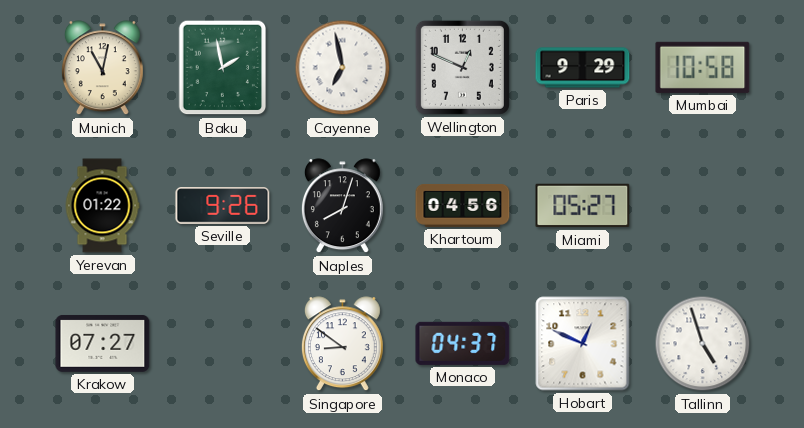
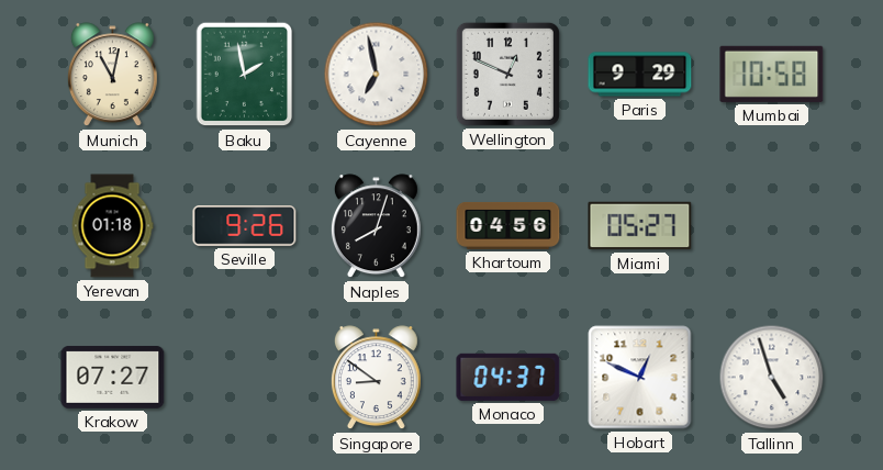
Yerevan: 01:22 -> 01:18 (112, 226)
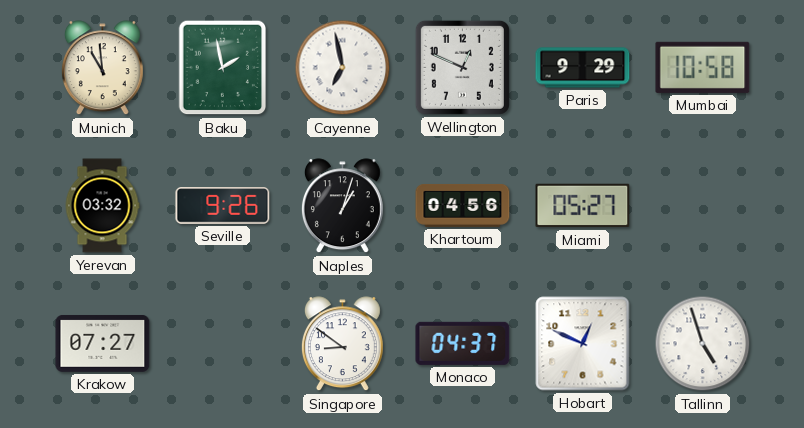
Munich: 11:02 -> 10:59 (102, 68)
Yerevan: 01:18 -> 03:32 (102, 206)
Naples: 8:03 -> 1:03 (342, 206)
